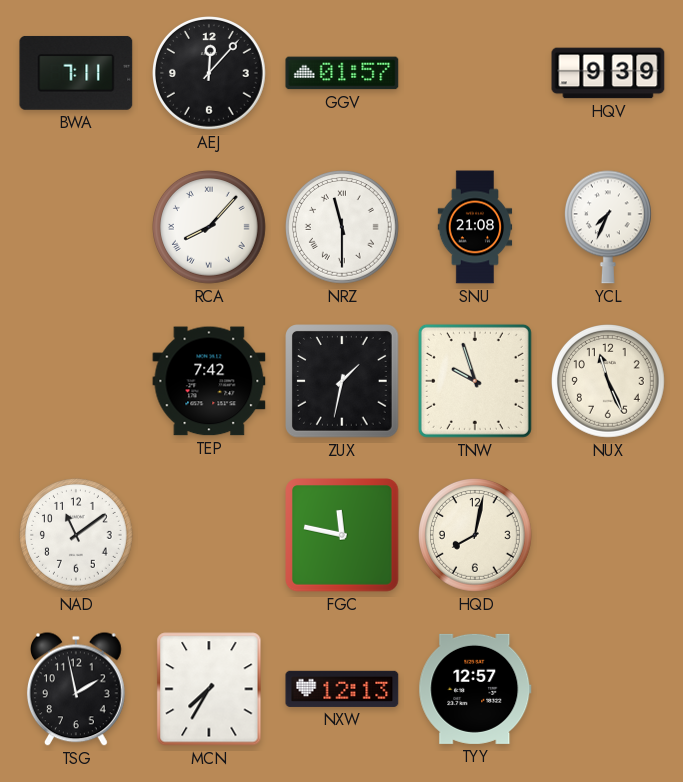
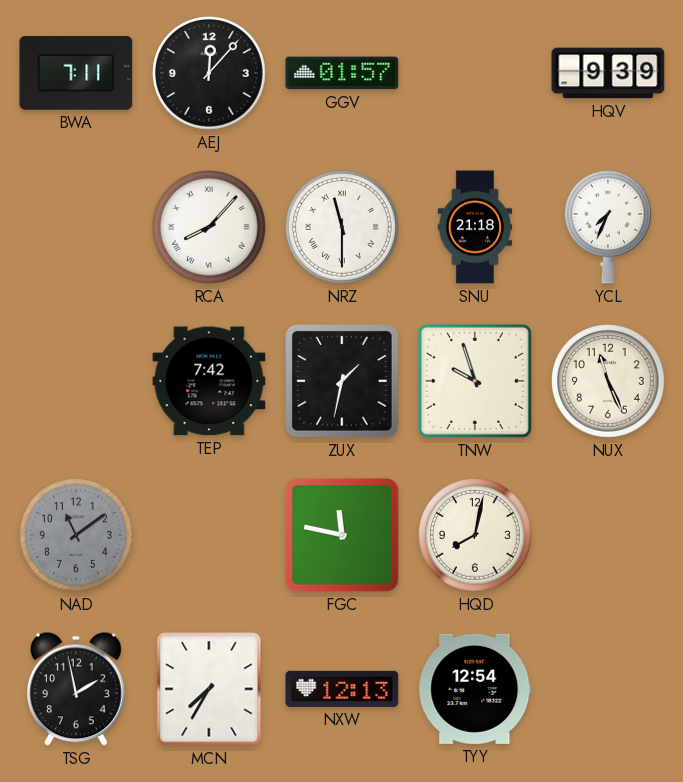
SNU: 21:08 -> 21:18 (475, 227)
NAD dial: white -> grey (77, 536)
TYY: 12:57 -> 12:54 (475, 689)
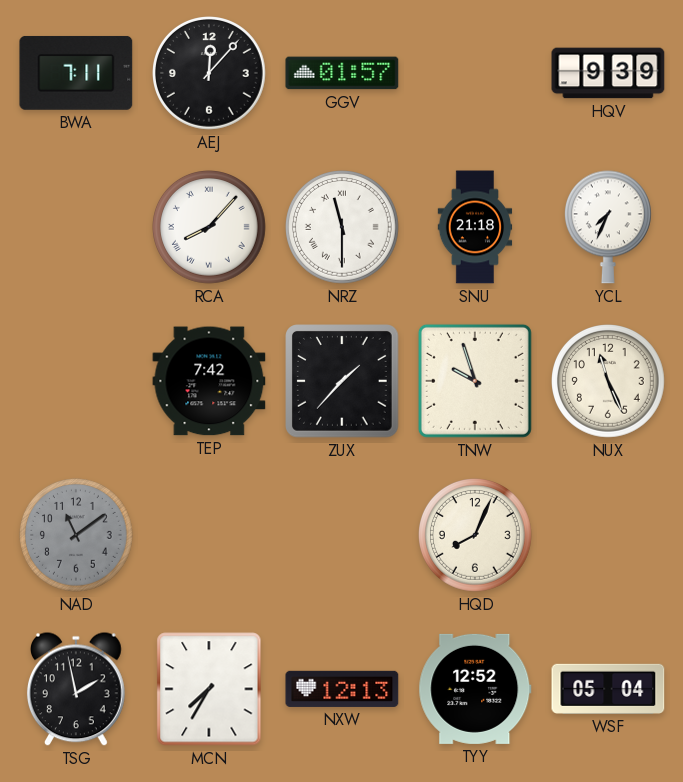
ZUX: 1:32 -> 1:37 (342, 381)
FGC: 11:47 -> none (342, 535)
HQD: 8:02 -> 8:04 (476, 536)
TYY: 12:54 -> 12:52 (475, 689)
WSF: none -> 05:04 (608, 689)
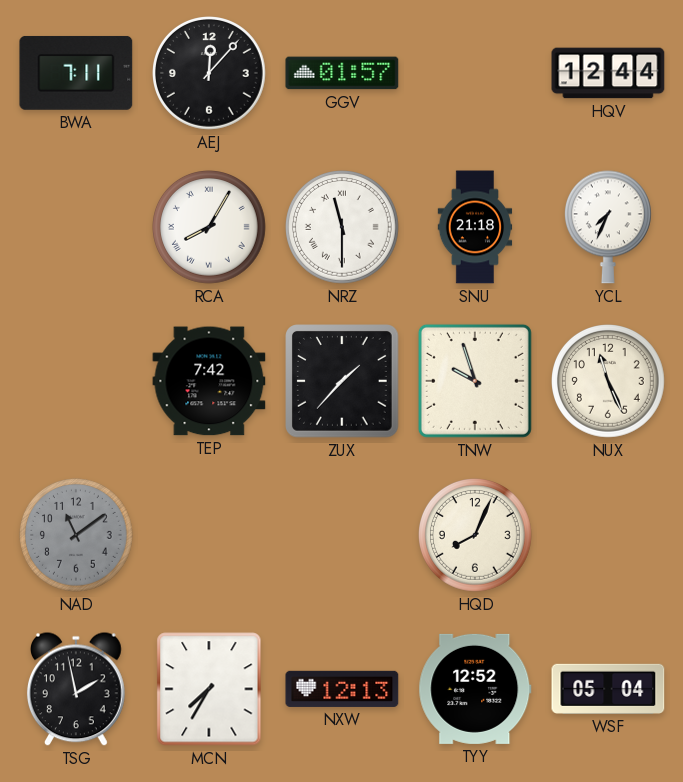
HQV: 9:39 -> 12:44 (608, 73)
RCA: 8:07 -> 8:05 (210, 228)
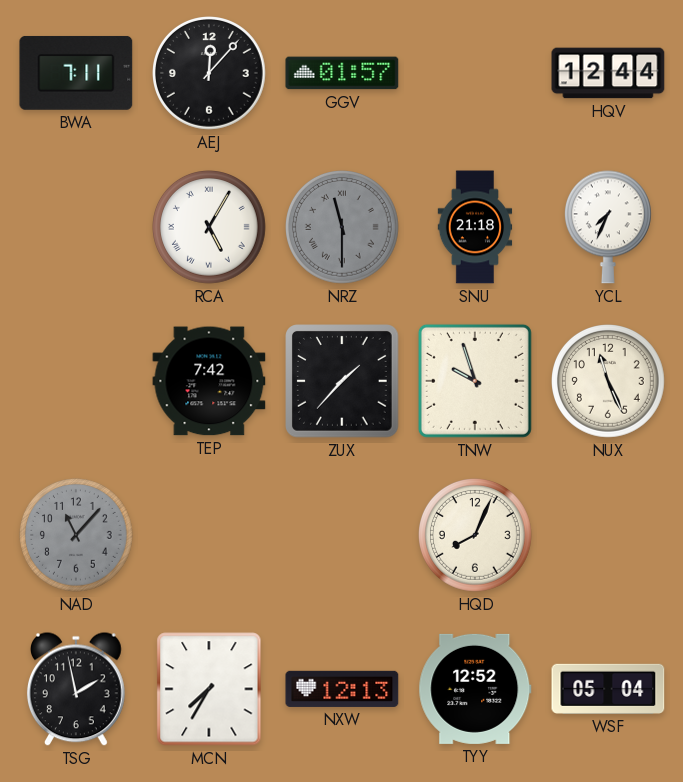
RCA: 8:05 -> 5:05 (210, 228)
NRZ dial: white -> grey (343, 228)
NAD: 11:09 -> 11:07 (77, 536)
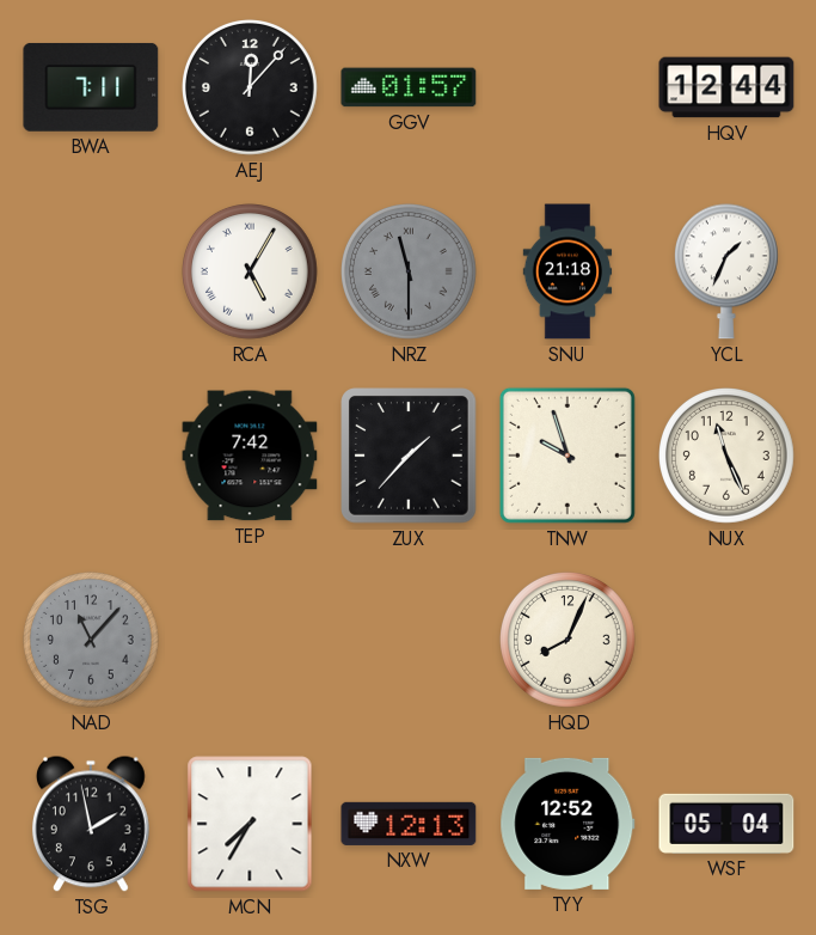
YCL: 7:34 -> 1:34 (726, 271)
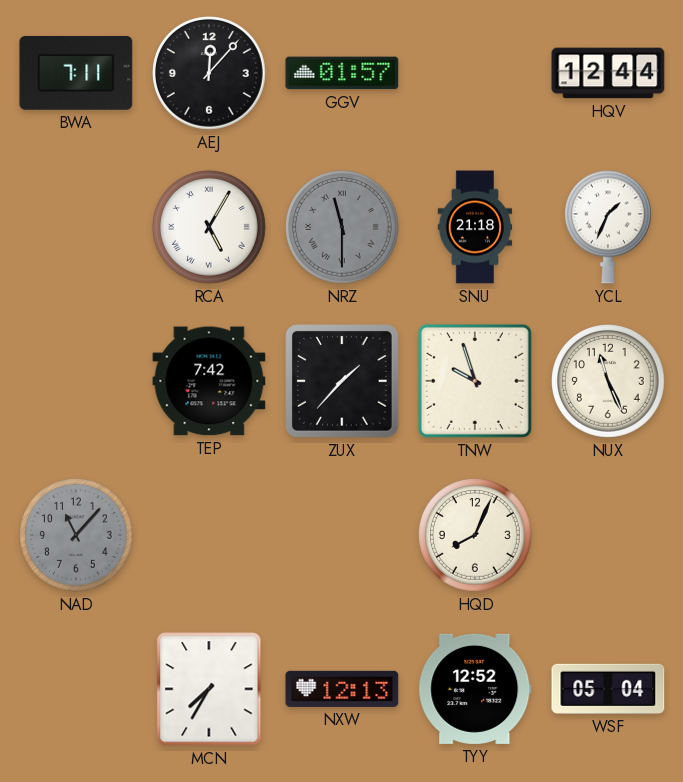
TSG: 1:58 -> none (91, 824)
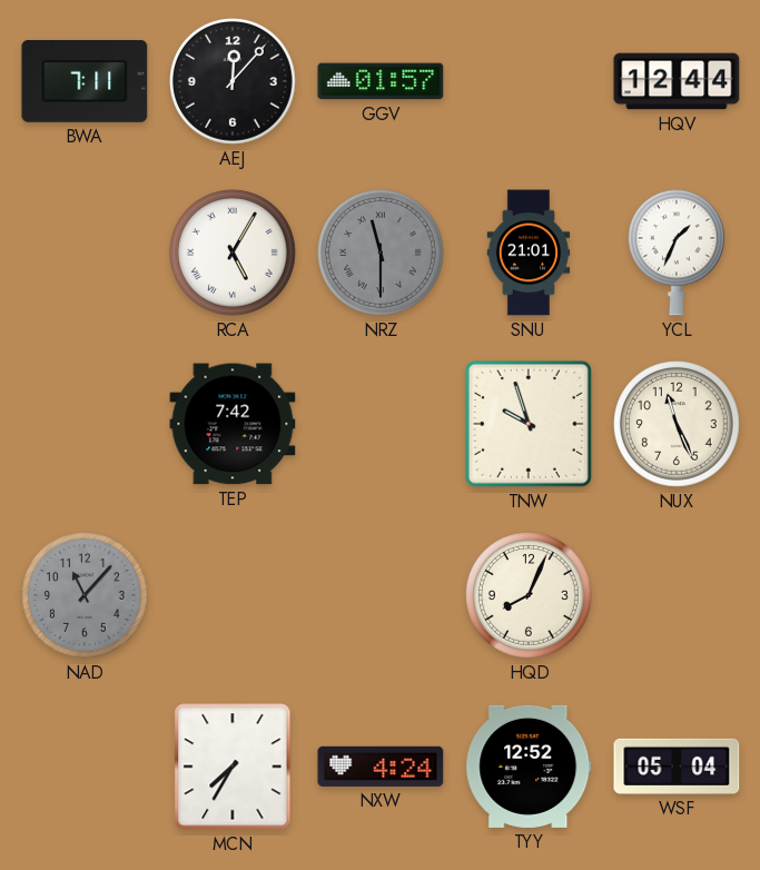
SNU: 21:18 -> 21:01 (529, 253)
ZUX: 1:37 -> none (342, 381)
NXW: 12:13 -> 4:24 (381, 767)
